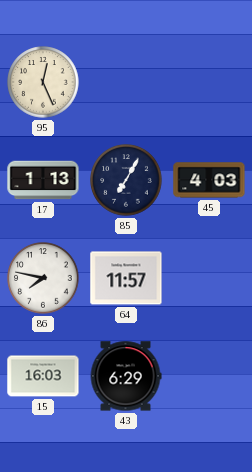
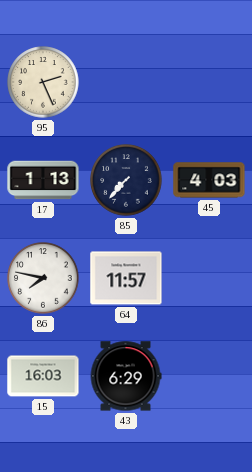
95: 12:26 -> 2:26 (43, 82)
85: 7:05 -> 7:37 (126, 180)
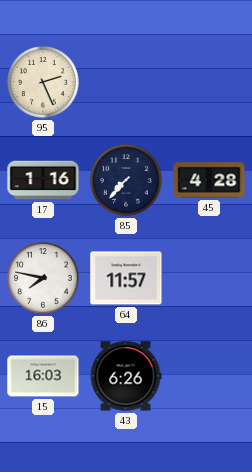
17: 1:13 -> 1:16 (43, 180)
45: 4:03 -> 4:28 (209, 180)
43: 6:29 -> 6:26 (126, 376)
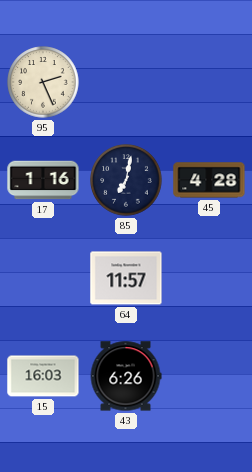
85: 7:37 -> 7:02 (126, 180)
86: 7:47 -> none (43, 278)
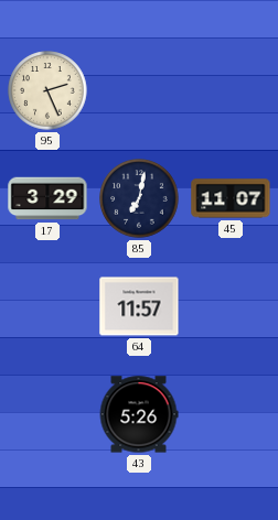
17: 1:16 -> 3:29 (47, 198)
45: 4:28 -> 11:07 (231, 198)
15: 16:03 -> none (43, 376)
43: 6:26 -> 5:26 (139, 414)
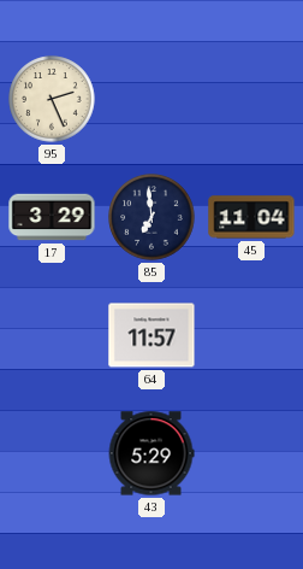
85: 7:02 -> 6:59 (151, 217)
45: 11:07 -> 11:04 (251, 217)
43: 5:26 -> 5:29 (151, 453)
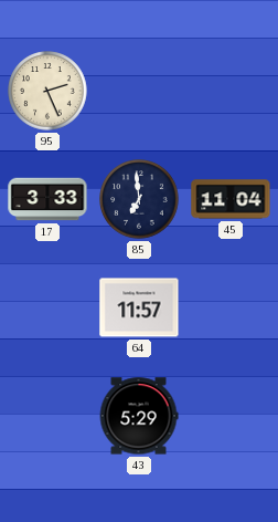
17: 3:29 -> 3:33 (47, 199)
